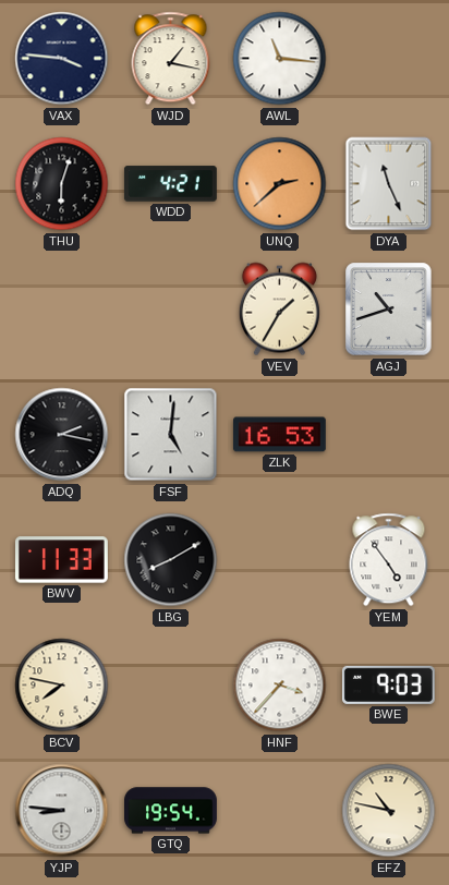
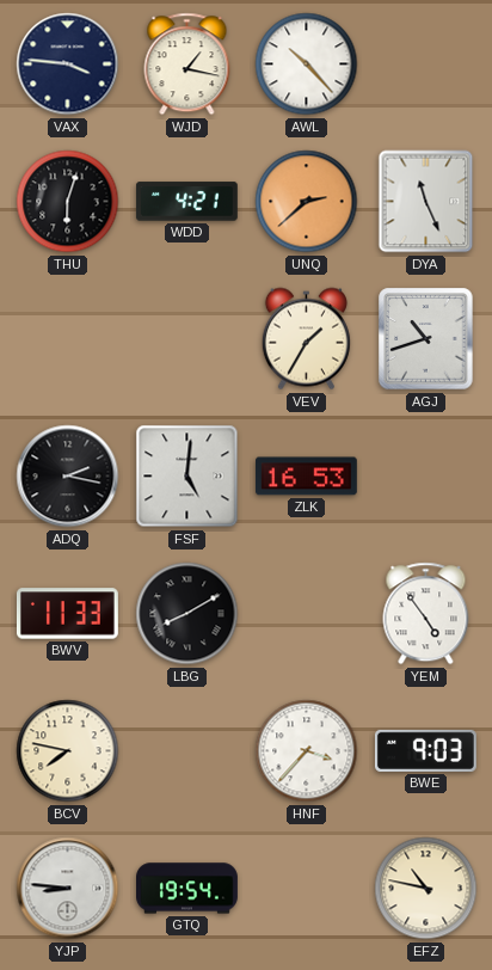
AWL: 11:16 -> 10:23 (307, 65)
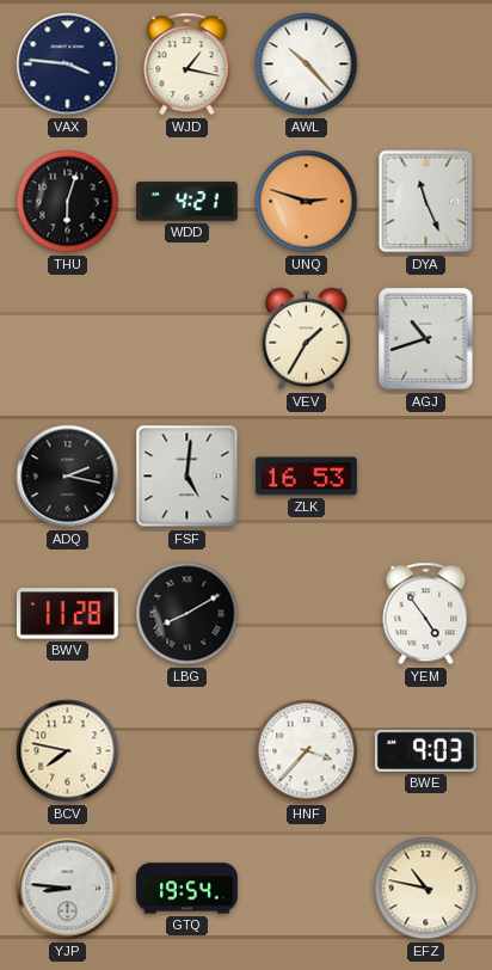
UNQ: 2:38 -> 2:48 (307, 202)
BWV: 11:33 -> 11:28 (67, 614)
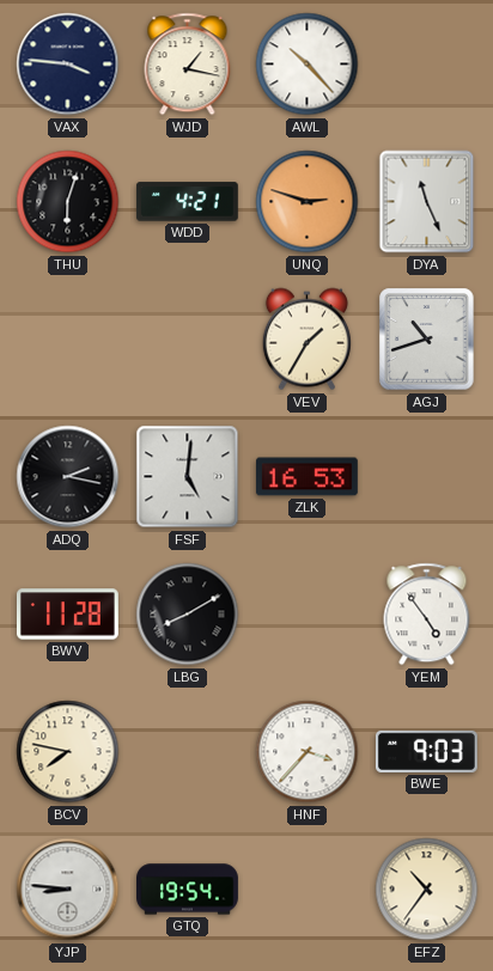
EFZ: 10:47 -> 10:36 (427, 890)
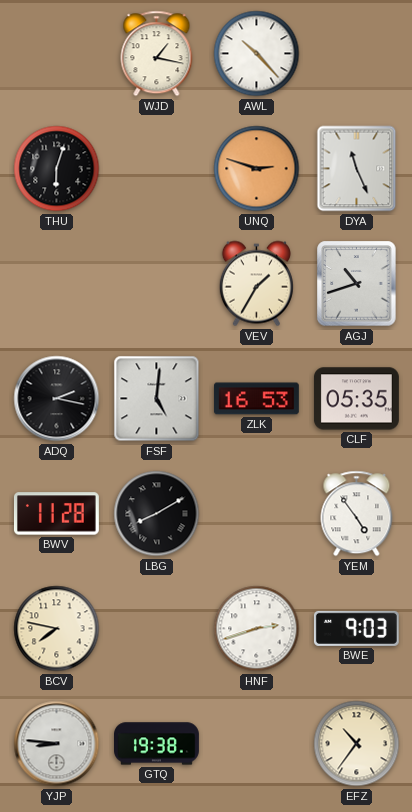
VAX: 3:46 -> none (68, 65)
WDD: 4:21 -> none (187, 202)
CLF: none -> 05:35 (356, 399)
HNF: 3:37 -> 2:42 (257, 629)
GTQ: 19:54 -> 19:38 (157, 744)
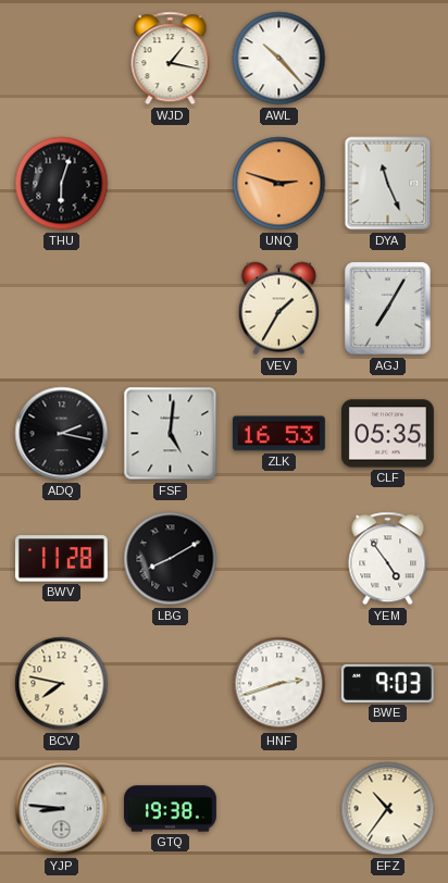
AGJ: 10:42 -> 7:05 (388, 309)
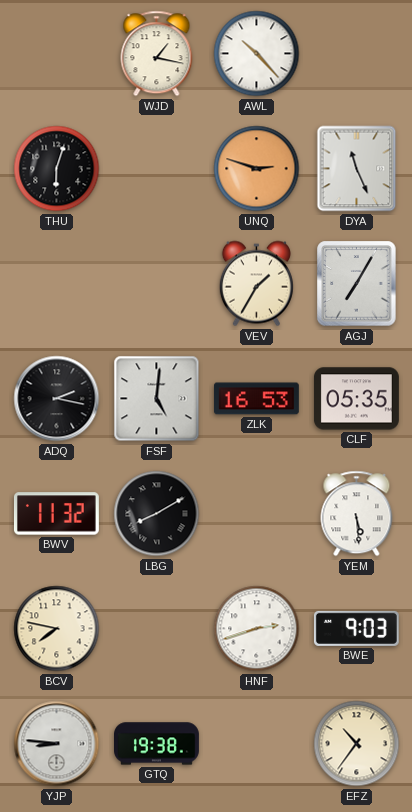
BWV: 11:28 -> 11:32 (56, 514)
YEM: 4:54 -> 5:29 (357, 514)
